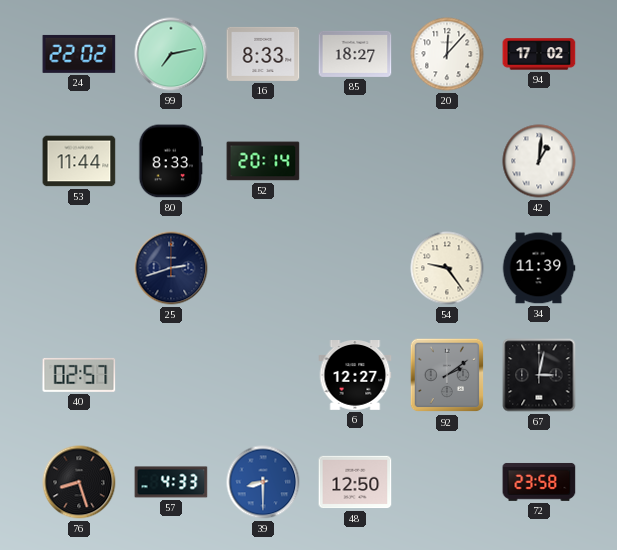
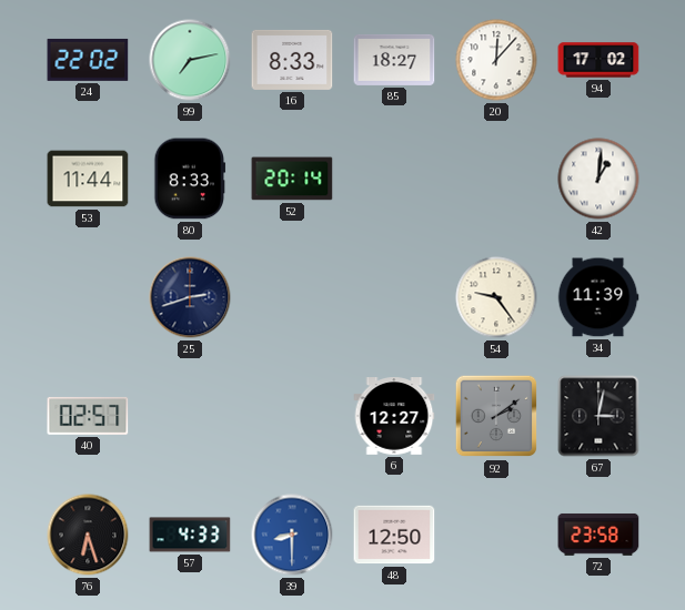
76: 8:27 -> 6:27 (88, 535)
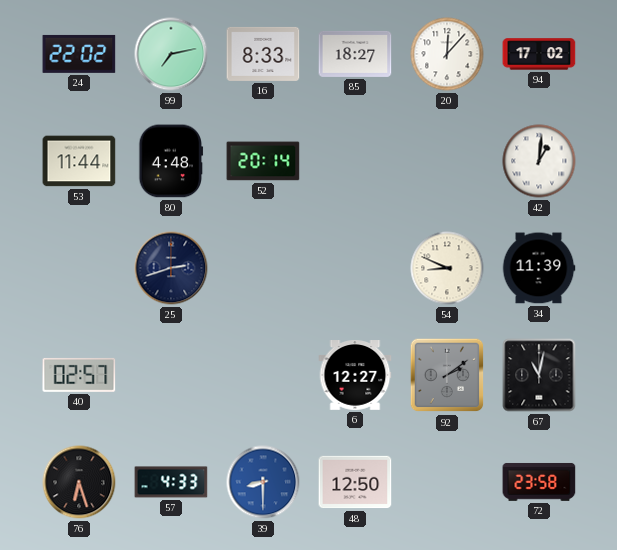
80: 8:33 -> 4:48 (171, 161)
54: 9:24 -> 8:49 (447, 268)
67: 3:02 -> 11:02 (539, 375)
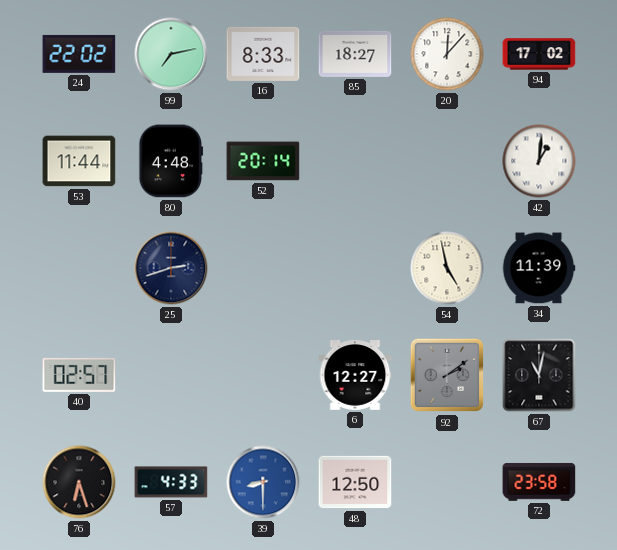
54: 8:49 -> 4:58 (447, 268)
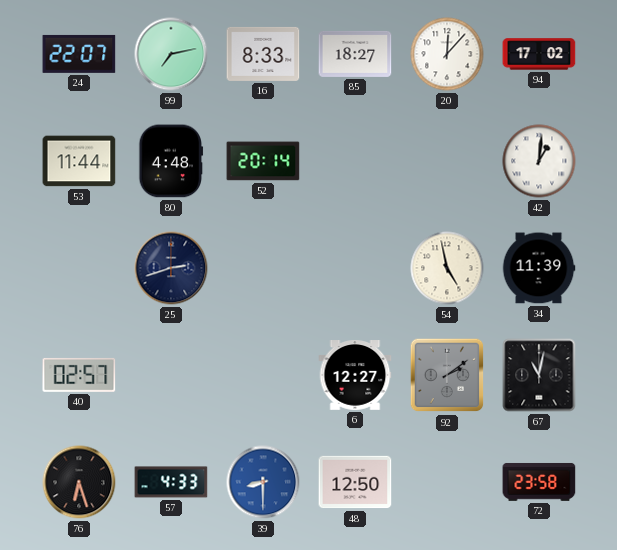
24: 22:02 -> 22:07 (79, 54)
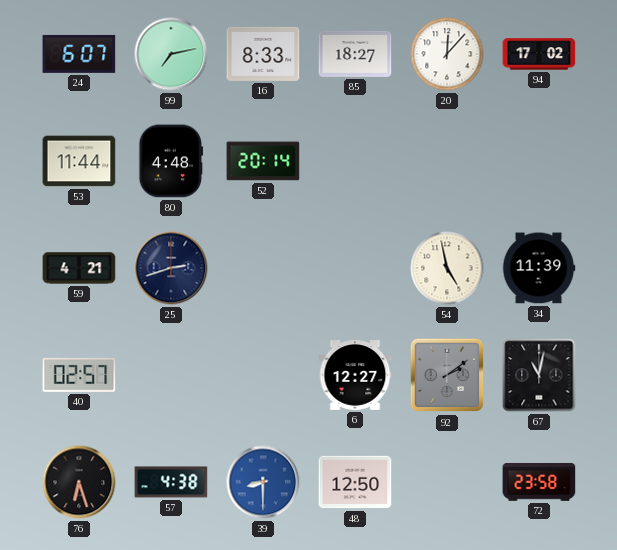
24: 22:07 -> 6:07 (79, 54)
42: 1:01 -> none (539, 161)
59: none -> 4:21 (79, 268)
57: 4:33 -> 4:38 (171, 482)
